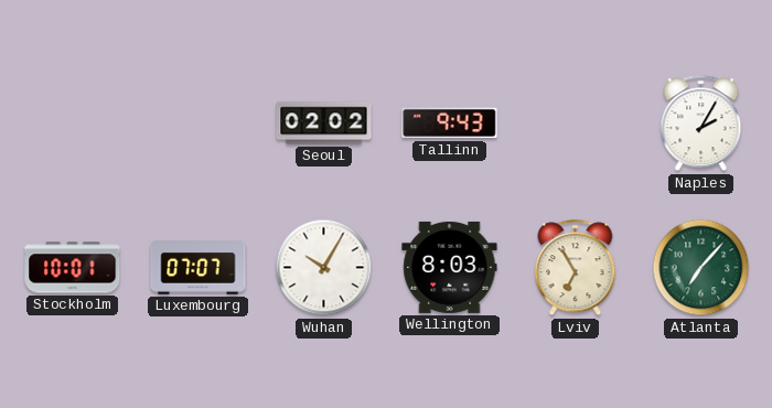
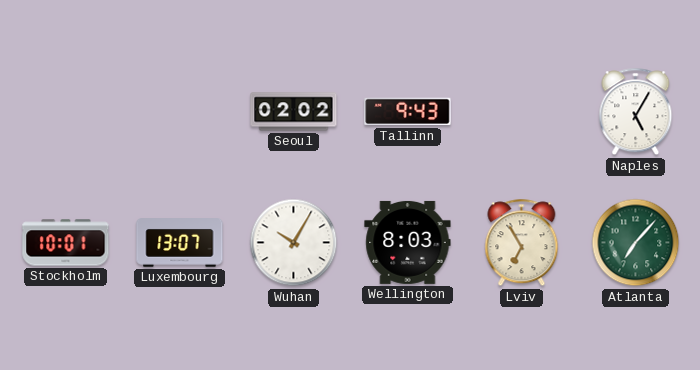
Naples: 2:05 -> 5:05 (636, 112)
Luxembourg: 07:07 -> 13:07 (180, 243)
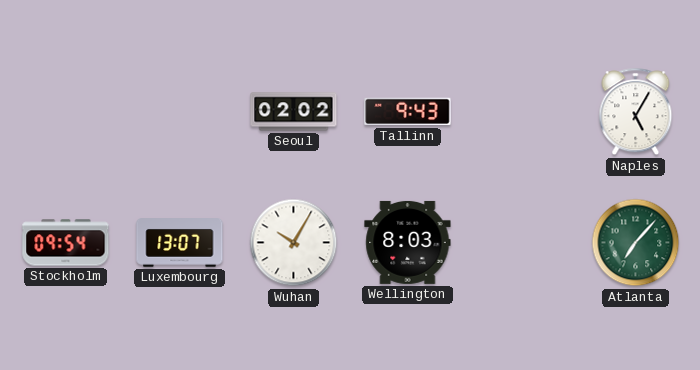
Stockholm: 10:01 -> 09:54 (66, 243)
Lviv: 6:55 -> none (522, 243)
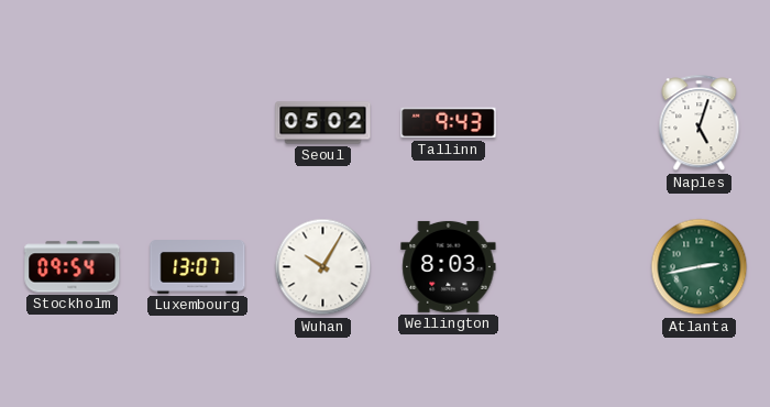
Seoul: 02:02 -> 05:02 (323, 123)
Naples: 5:05 -> 5:03 (700, 123)
Atlanta: 7:07 -> 2:43 (700, 267)
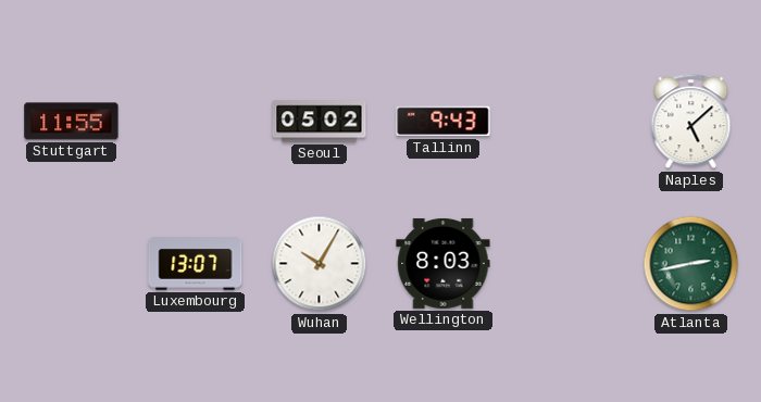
Stuttgart: none -> 11:55 (72, 122)
Naples: 5:03 -> 5:08 (691, 122)
Stockholm: 09:54 -> none (73, 267)
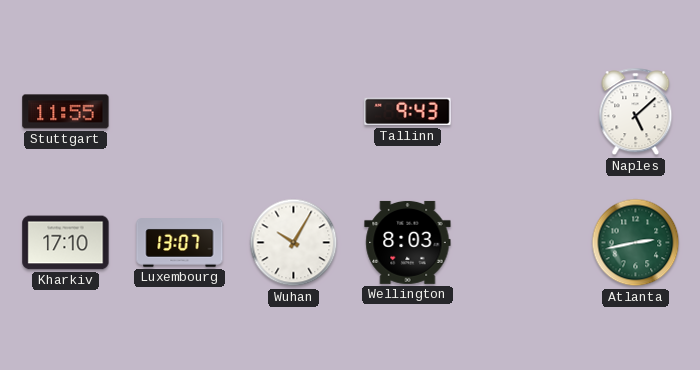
Seoul: 05:02 -> none (320, 122)
Kharkiv: none -> 17:10 (66, 243)
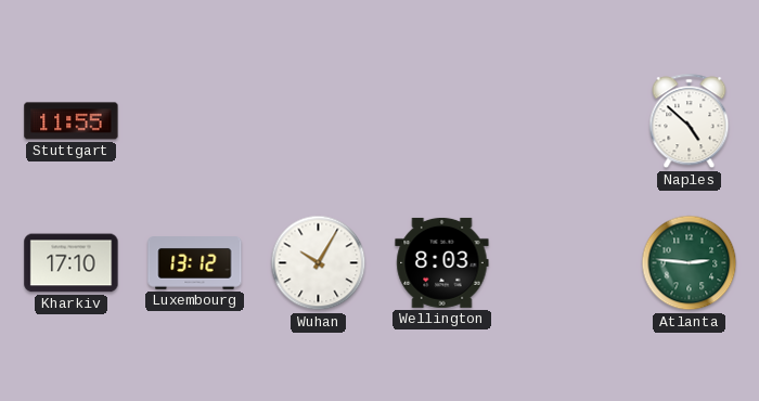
Tallinn: 9:43 -> none (408, 112)
Naples: 5:08 -> 4:52 (690, 121)
Luxembourg: 13:07 -> 13:12 (195, 263)
Atlanta: 2:43 -> 2:46 (690, 263)
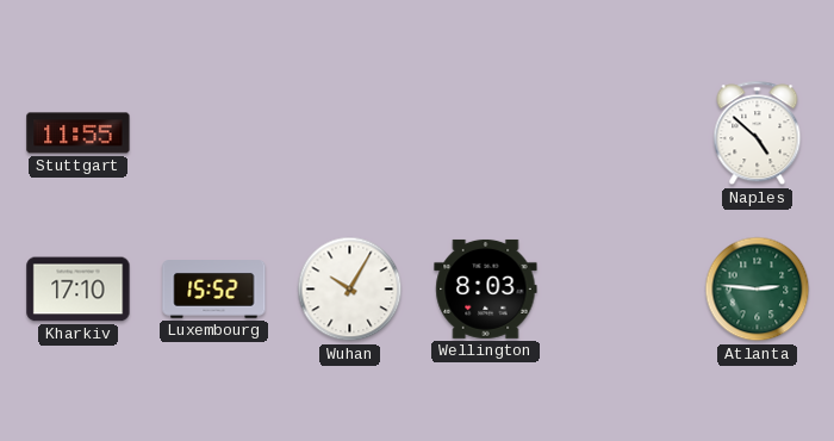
Luxembourg: 13:12 -> 15:52 (214, 290)
